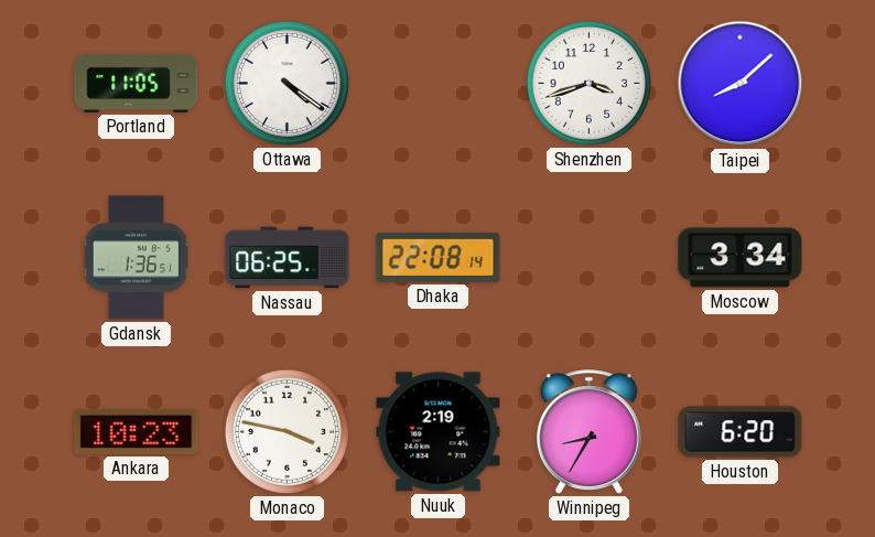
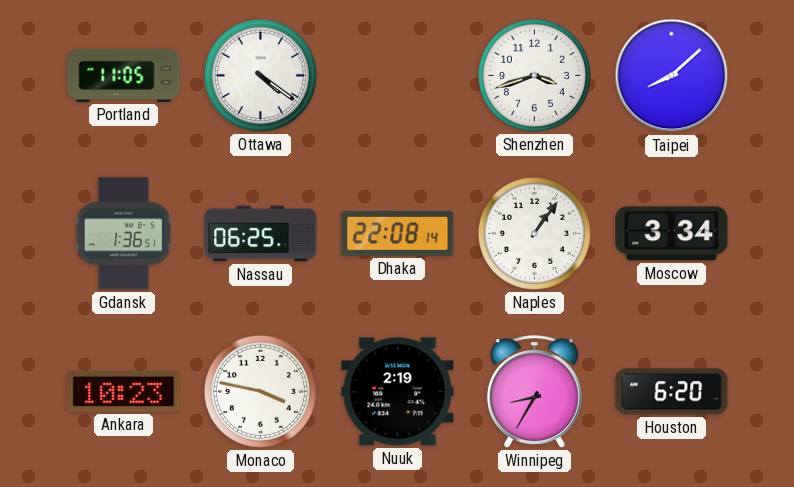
Naples: none -> 1:06 (534, 233)
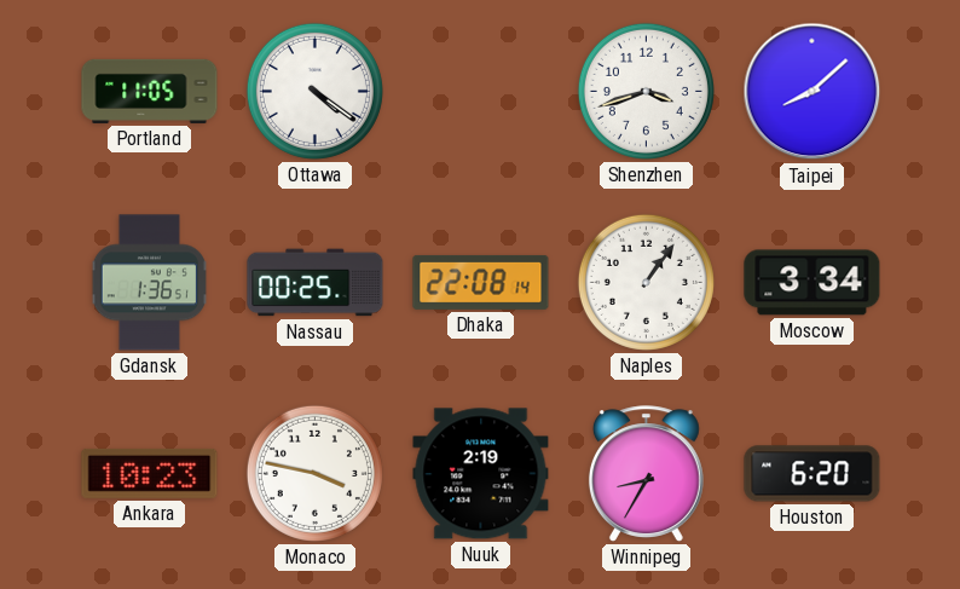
Nassau: 06:25 -> 00:25 (316, 283)
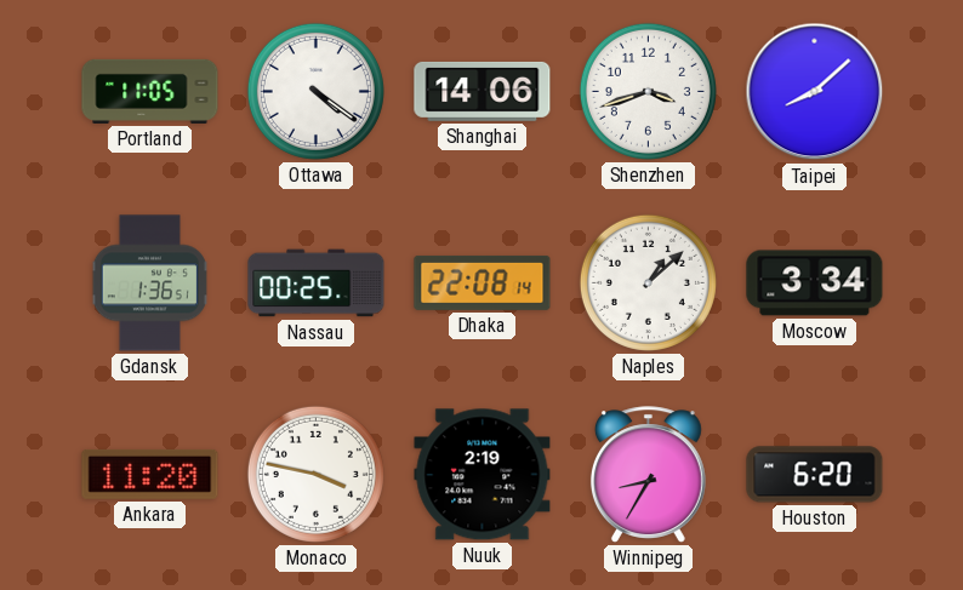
Shanghai: none -> 14:06 (483, 91)
Naples: 1:06 -> 1:08 (648, 282)
Ankara: 10:23 -> 11:20 (150, 474)
